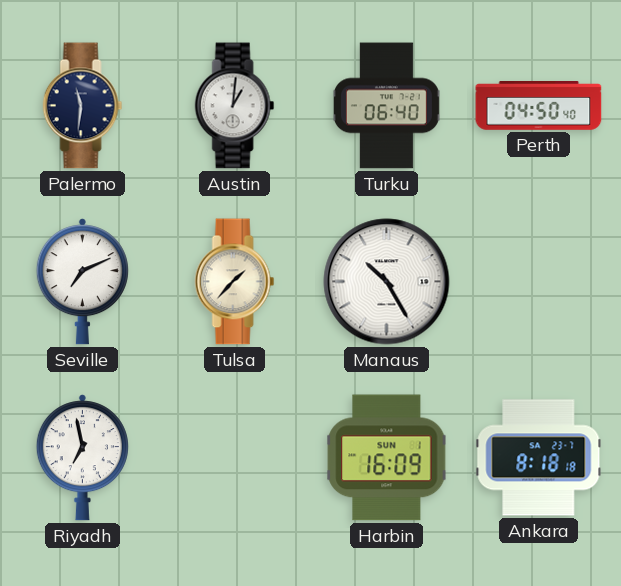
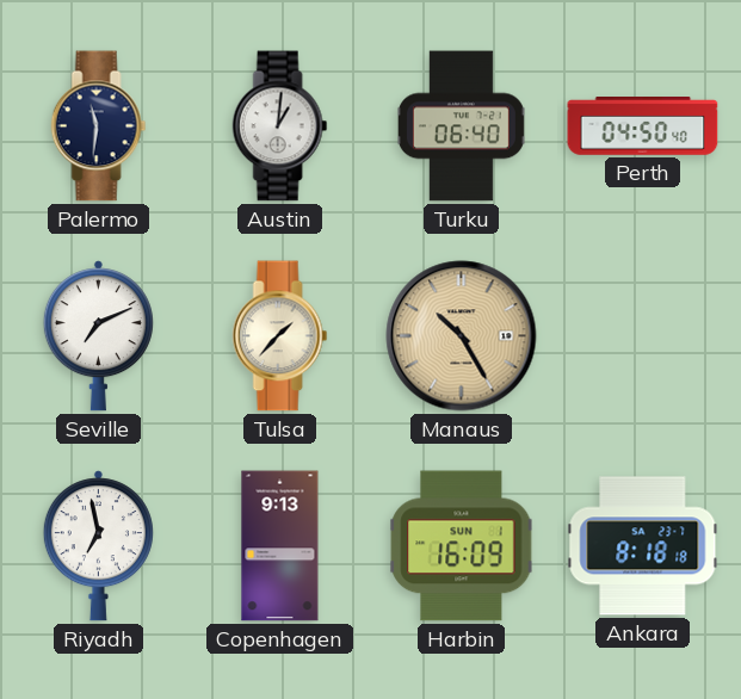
Manaus dial: white -> champagne (462, 336)
Copenhagen: none -> 9:13 (280, 546)
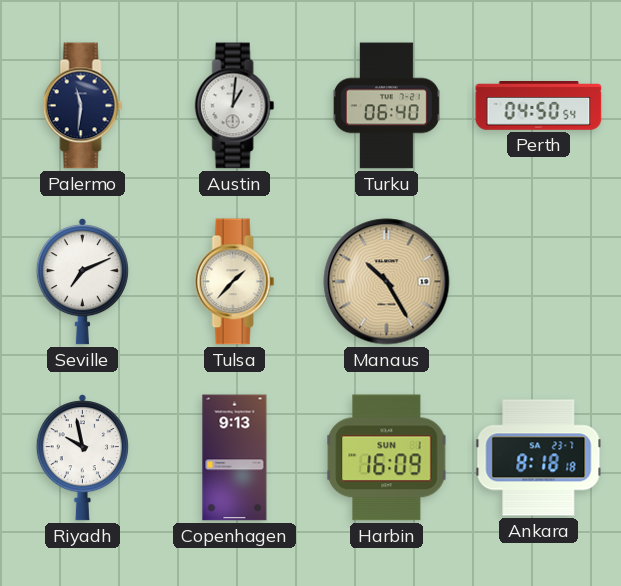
Perth: 04:50:40 -> 04:50:54 (539, 106)
Riyadh: 6:58 -> 9:58 (82, 458)
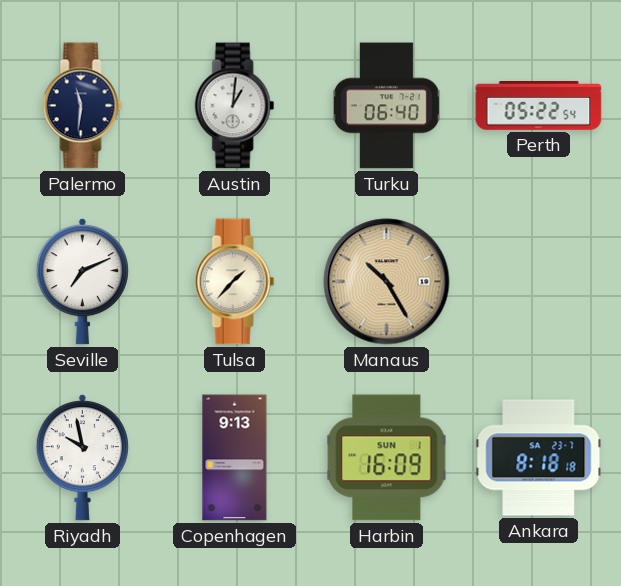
Perth: 04:50 -> 05:22 (539, 106)
